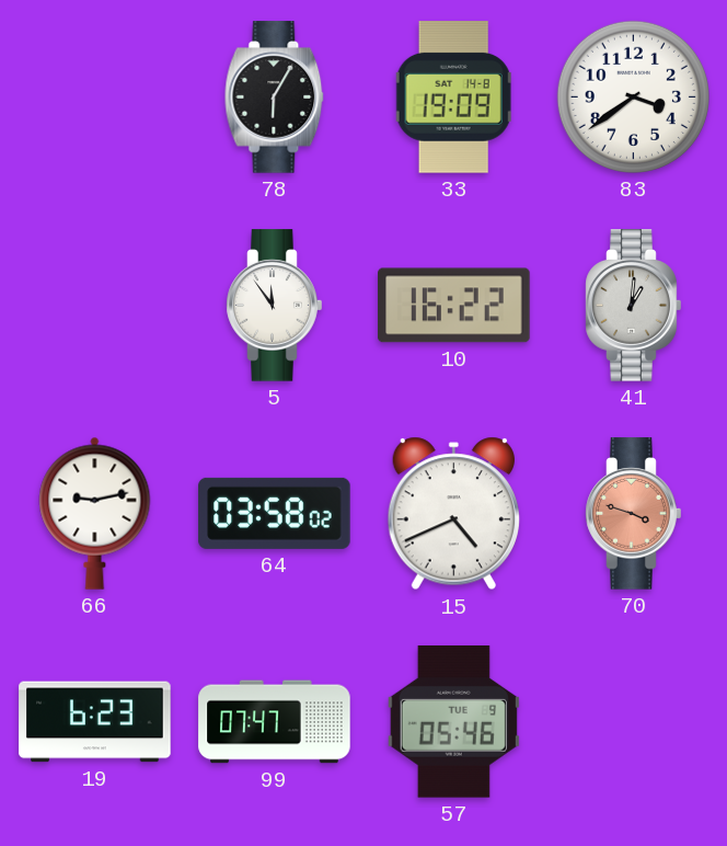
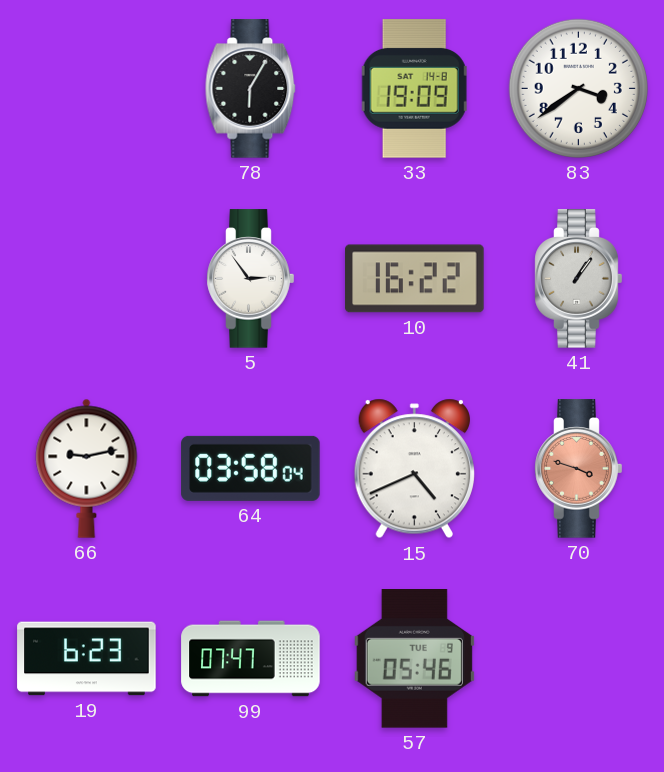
5: 11:54 -> 2:54 (251, 279)
41: 1:01 -> 1:06 (579, 279)
64: 03:58:02 -> 03:58:04 (251, 468)
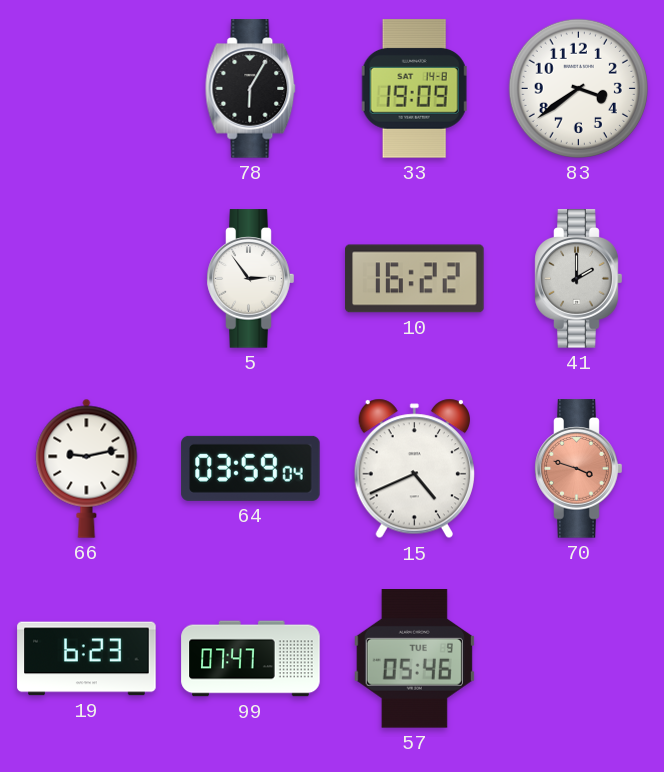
41: 1:06 -> 2:00 (579, 279)
64: 03:58 -> 03:59 (251, 468)
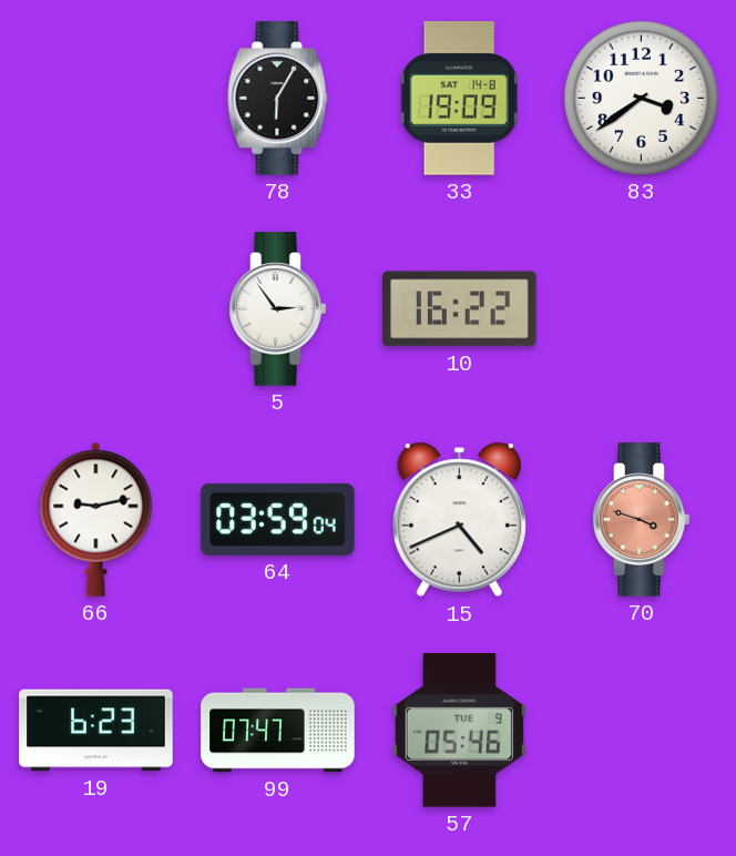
41: 2:00 -> none (579, 279)
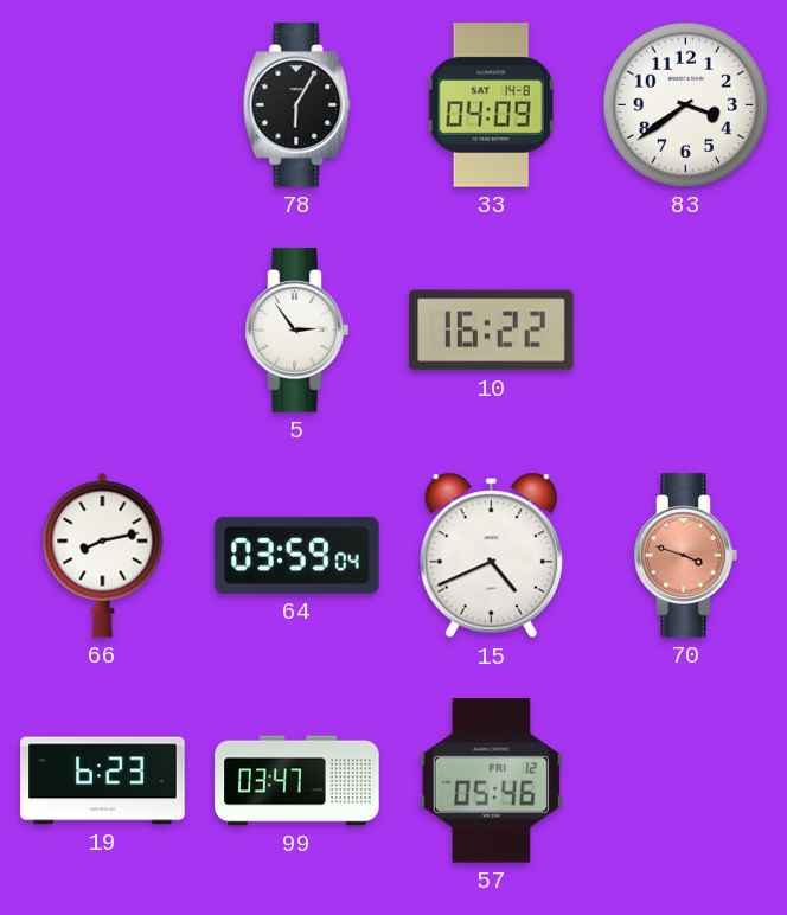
33: 19:09 -> 04:09 (491, 105)
66: 9:13 -> 8:13 (103, 555)
99: 07:47 -> 03:47 (297, 781)
57 date: TUE 9 -> FRI 12 (491, 781)
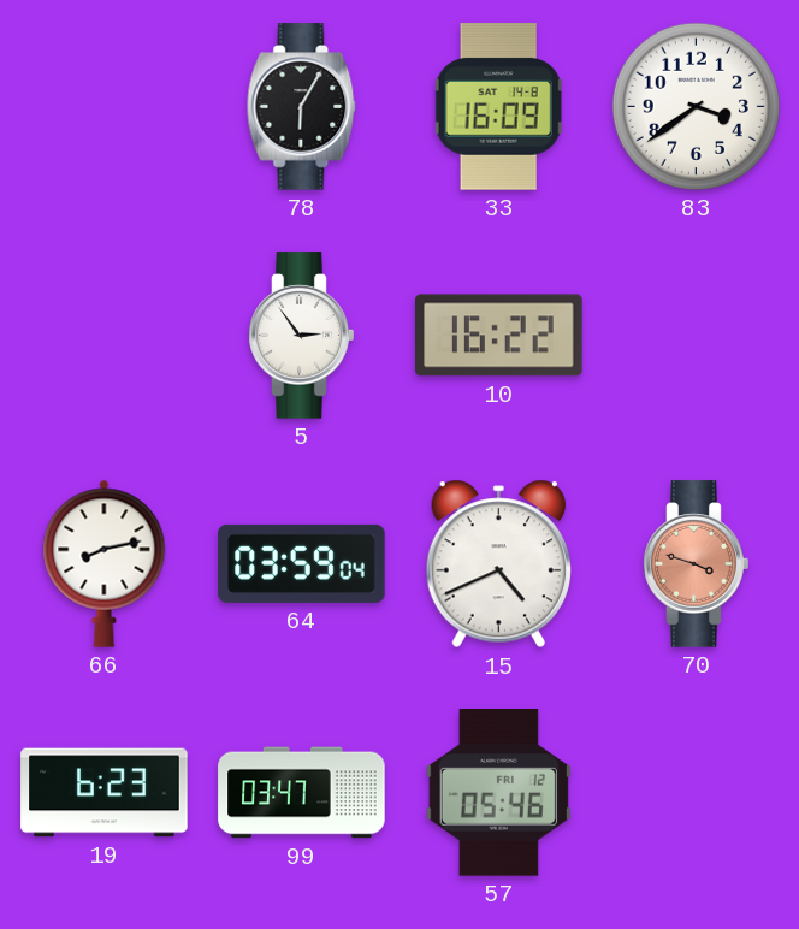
33: 04:09 -> 16:09 (498, 107)
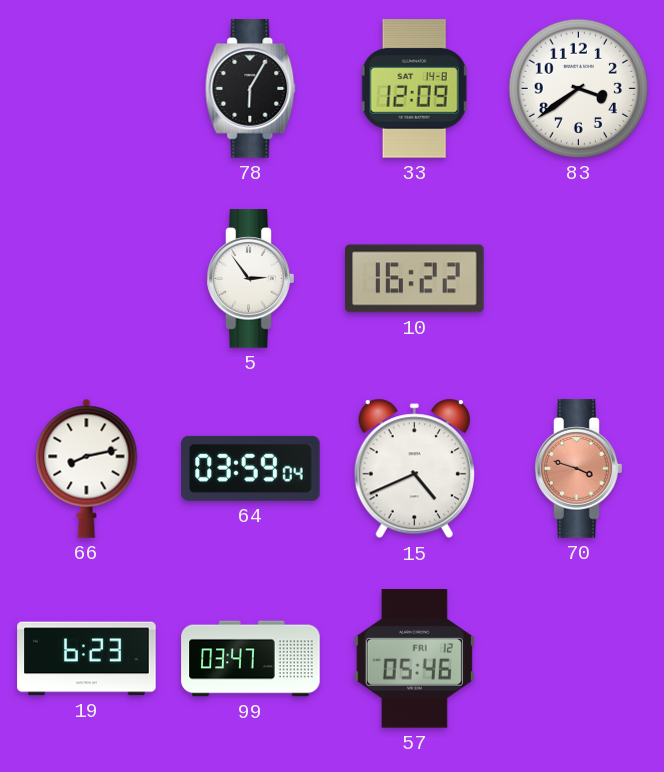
33: 16:09 -> 12:09 (414, 89)
